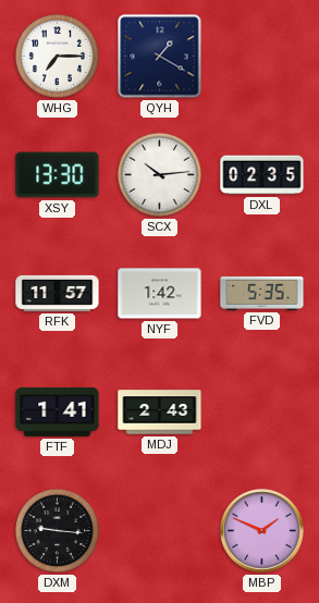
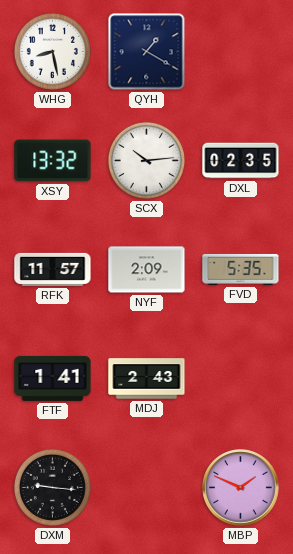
WHG: 7:15 -> 8:28 (52, 51)
XSY: 13:30 -> 13:32 (53, 161)
NYF: 1:42 -> 2:09 (147, 270)
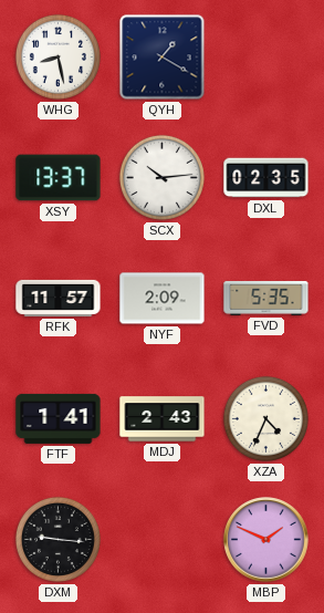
XSY: 13:32 -> 13:37 (59, 178)
XZA: none -> 4:34 (265, 418)
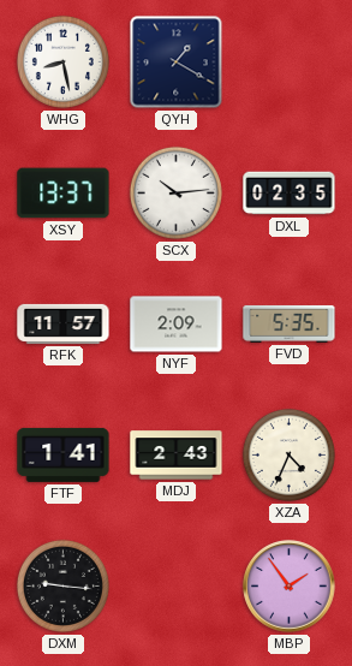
MBP: 1:49 -> 1:54 (290, 587)
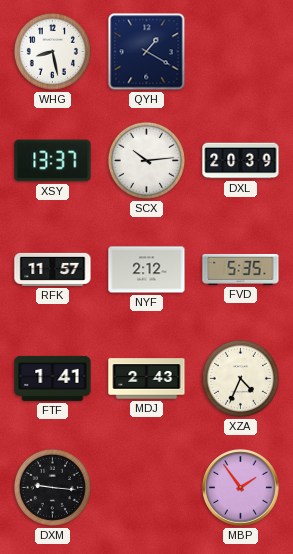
DXL: 02:35 -> 20:39 (241, 161)
NYF: 2:09 -> 2:12 (147, 270)
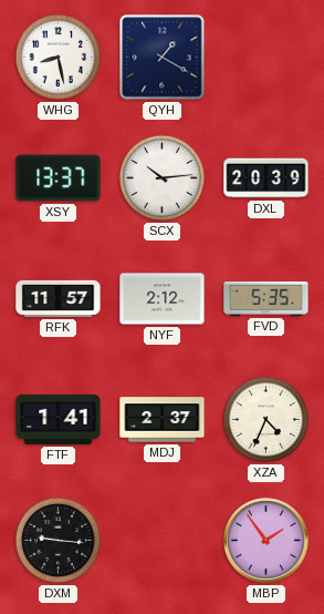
MDJ: 2:43 -> 2:37 (163, 420)
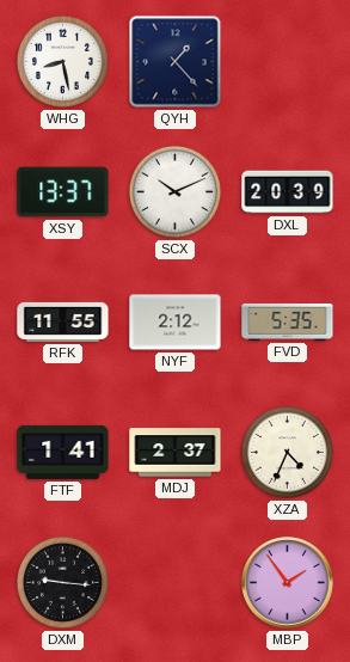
QYH: 1:20 -> 1:23 (176, 62)
SCX: 10:14 -> 10:11 (174, 191)
RFK: 11:57 -> 11:55 (63, 321)
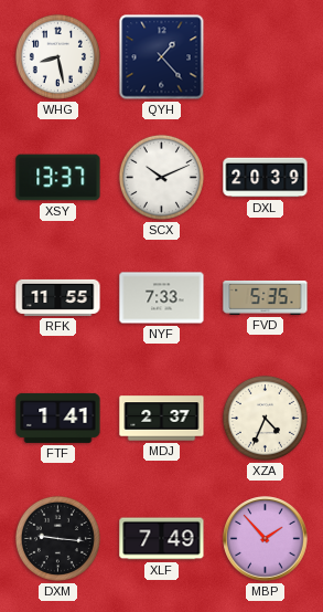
NYF: 2:12 -> 7:33 (162, 298)
XLF: none -> 7:49 (162, 539)
MBP: 1:54 -> 1:53 (266, 539)
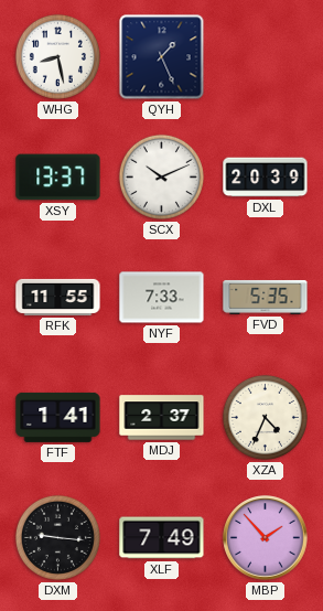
QYH: 1:23 -> 1:26 (162, 57)
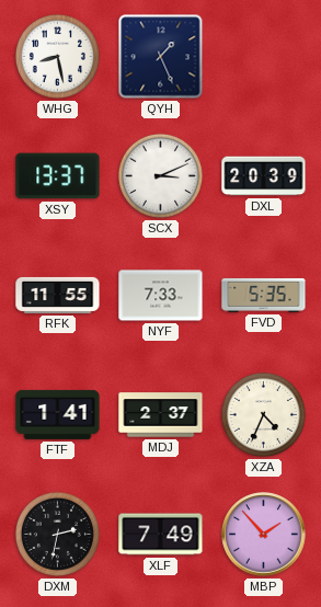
SCX: 10:11 -> 3:11 (160, 175)
DXM: 9:16 -> 2:32 (57, 534)
